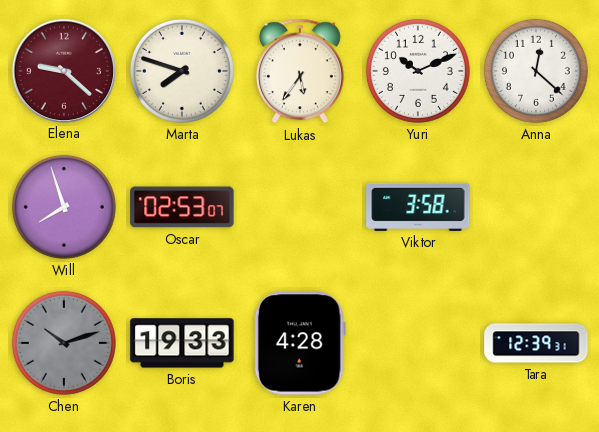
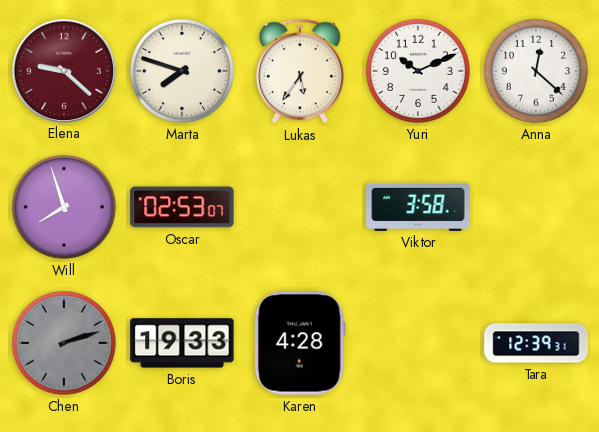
Chen: 10:12 -> 2:12 (64, 343)
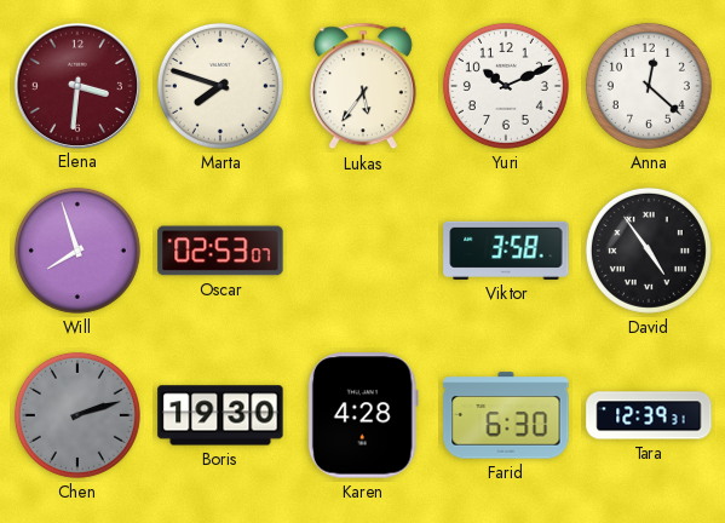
Elena: 9:22 -> 3:31 (76, 85)
David: none -> 4:54 (649, 251)
Boris: 19:33 -> 19:30 (220, 415)
Farid: none -> 6:30 (506, 415)
